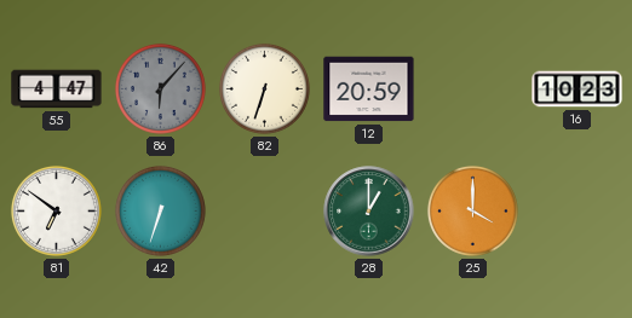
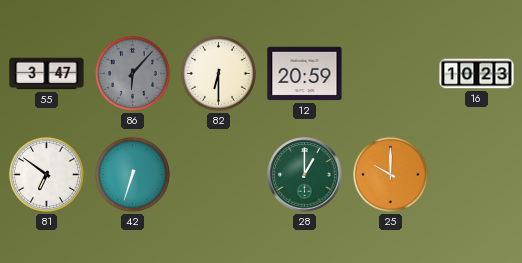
55: 4:47 -> 3:47 (47, 74)
82: 6:33 -> 6:30 (218, 73)
25: 4:00 -> 10:00 (390, 174)
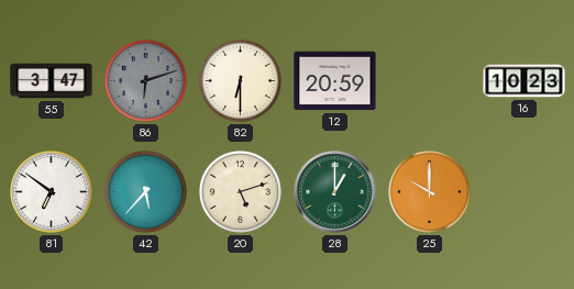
86: 6:07 -> 6:12 (145, 80)
42: 6:33 -> 5:37 (145, 191)
20: none -> 5:12 (240, 191)
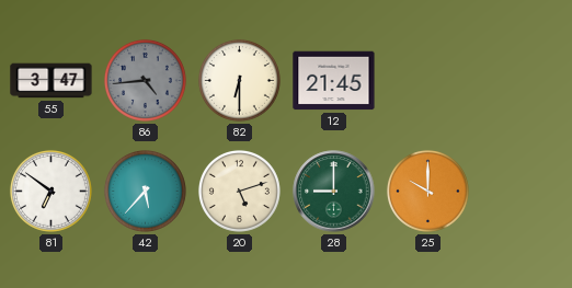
86: 6:12 -> 4:44 (145, 80)
12: 20:59 -> 21:45 (334, 81)
16: 10:23 -> none (525, 81)
28: 1:00 -> 9:00 (334, 192)
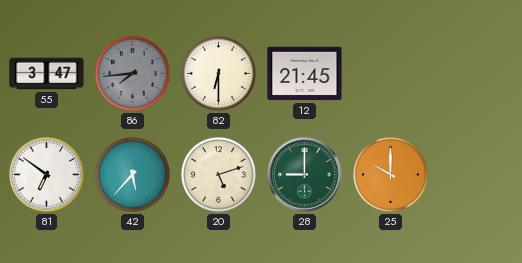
86: 4:44 -> 7:44 (132, 73)
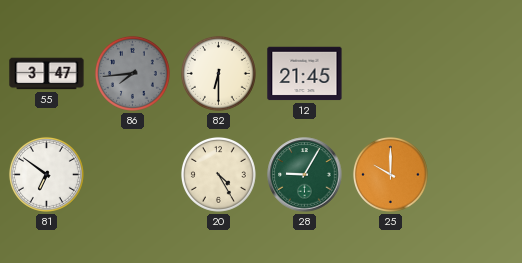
42: 5:37 -> none (132, 174)
20: 5:12 -> 4:25 (218, 174)
28: 9:00 -> 9:05 (305, 175)
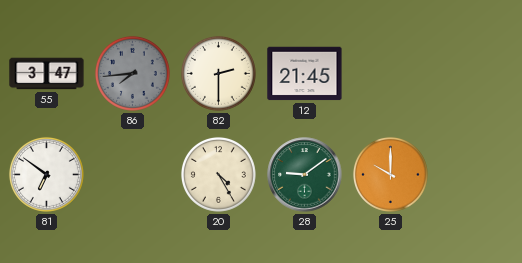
82: 6:30 -> 2:30 (218, 73)
28: 9:05 -> 9:09 (305, 175)
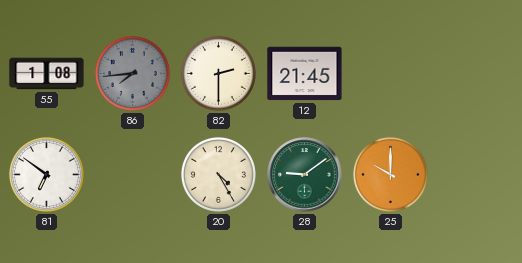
55: 3:47 -> 1:08 (47, 74)
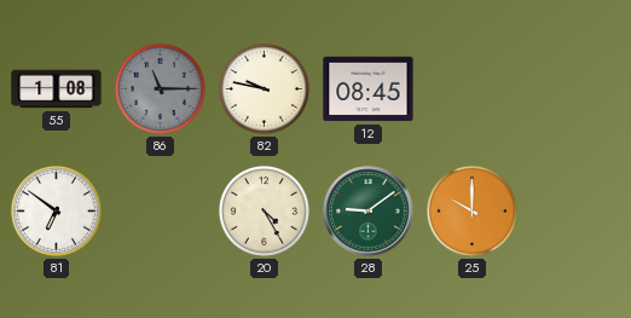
86: 7:44 -> 11:15 (160, 88)
82: 2:30 -> 9:47 (264, 88)
12: 21:45 -> 08:45 (369, 89)
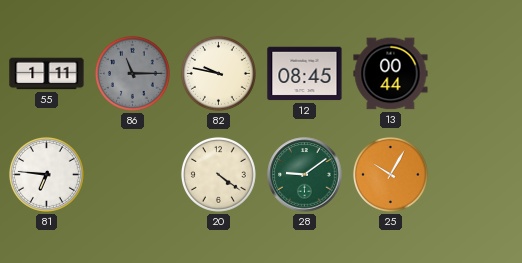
55: 1:08 -> 1:11 (47, 74)
13: none -> 00:44 (391, 74)
81: 6:51 -> 6:46 (46, 174)
20: 4:25 -> 4:21 (218, 174)
25: 10:00 -> 10:05 (390, 174)
